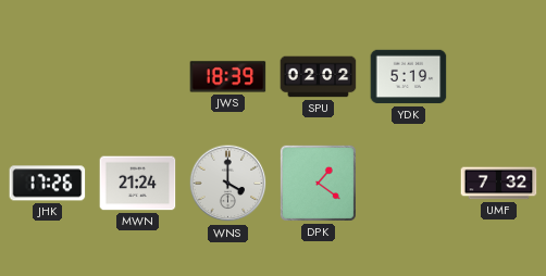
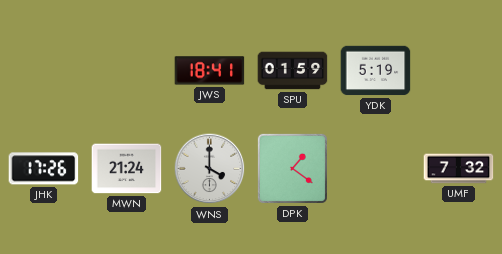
JWS: 18:39 -> 18:41 (210, 71)
SPU: 02:02 -> 01:59 (293, 71)
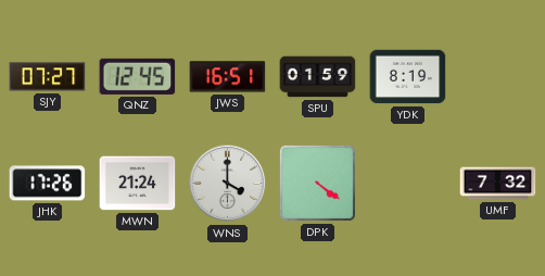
SJY: none -> 07:27 (48, 77)
QNZ: none -> 12:45 (138, 76)
JWS: 18:41 -> 16:51 (228, 77)
YDK: 5:19 -> 8:19 (408, 77)
DPK: 1:21 -> 4:21 (317, 183)
